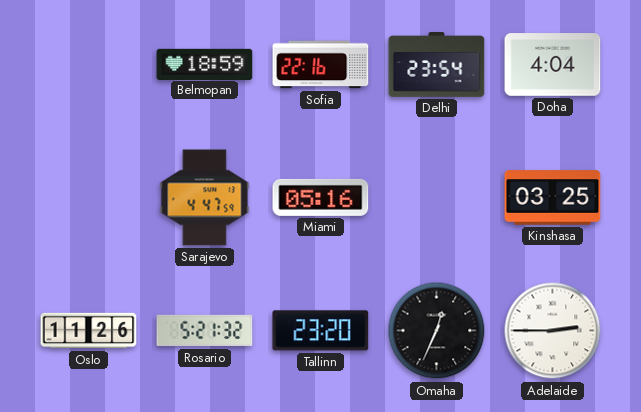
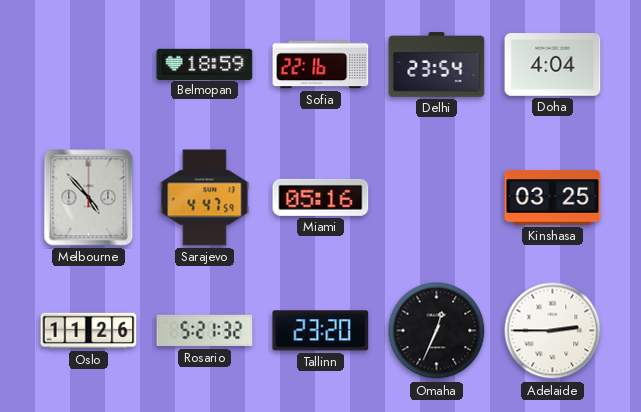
Melbourne: none -> 4:53 (89, 198)
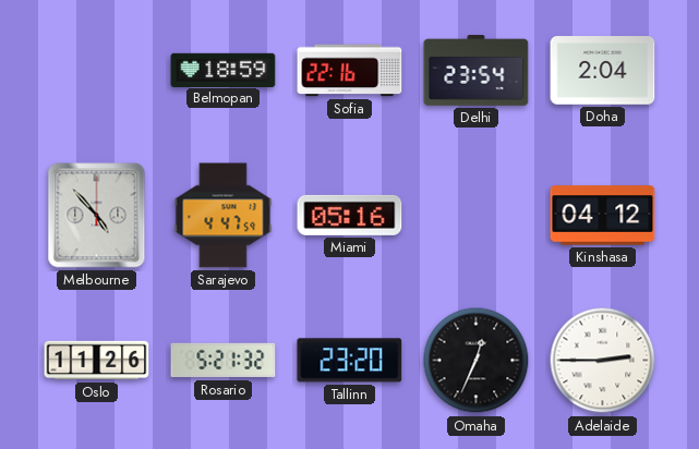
Doha: 4:04 -> 2:04 (603, 71)
Kinshasa: 03:25 -> 04:12 (603, 216)
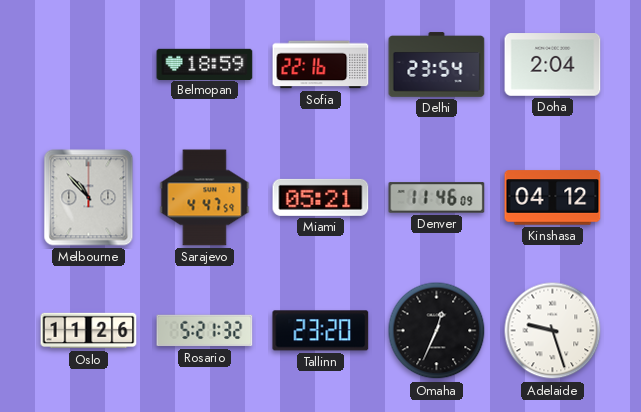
Melbourne: 4:53 -> 10:53 (89, 198)
Miami: 05:16 -> 05:21 (321, 197)
Denver: none -> 11:46 (437, 198)
Adelaide: 2:45 -> 9:27 (553, 331)
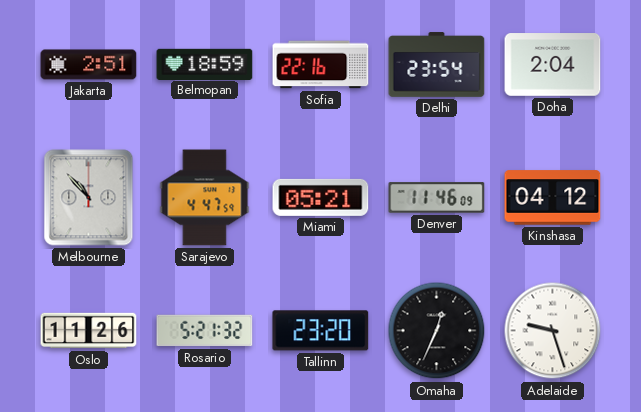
Jakarta: none -> 2:51 (89, 65)
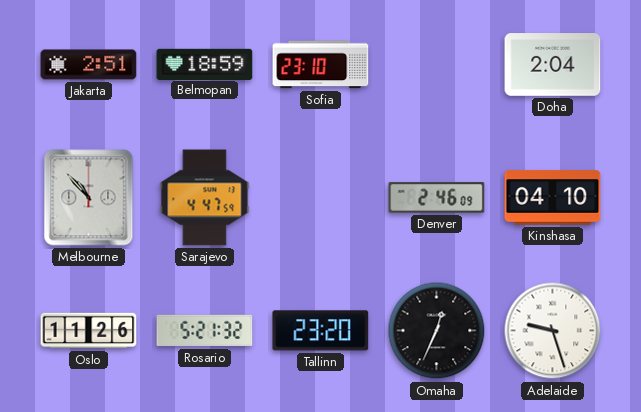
Sofia: 22:16 -> 23:10 (321, 65)
Delhi: 23:54 -> none (437, 65)
Miami: 05:21 -> none (321, 197)
Denver: 11:46 -> 2:46 (437, 198)
Kinshasa: 04:12 -> 04:10 (553, 198)
